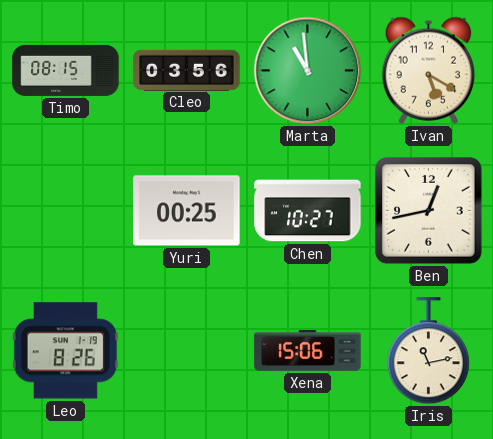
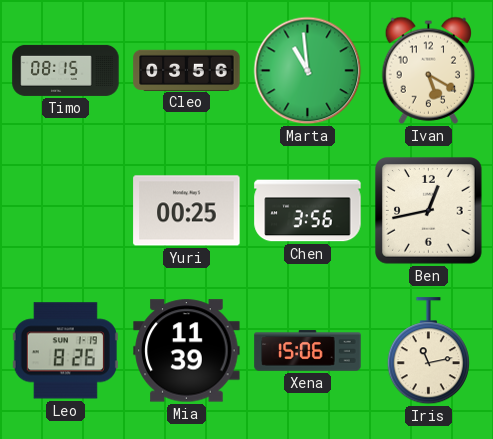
Chen: 10:27 -> 3:56 (308, 211)
Mia: none -> 11:39 (187, 351)
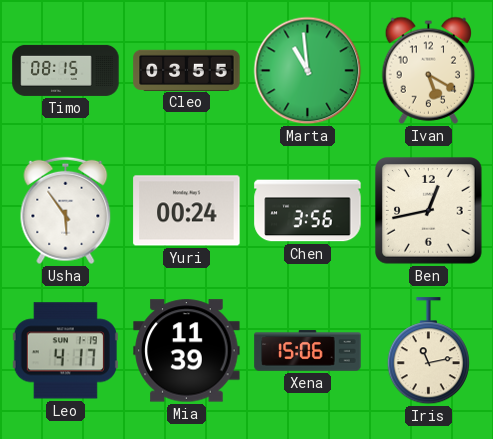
Cleo: 03:56 -> 03:55 (187, 70)
Usha: none -> 5:54 (66, 211)
Yuri: 00:25 -> 00:24 (187, 211)
Leo: 8:26 -> 4:17 (65, 351)
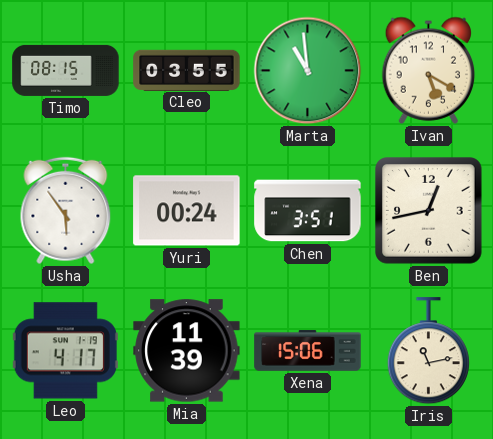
Chen: 3:56 -> 3:51 (308, 211)
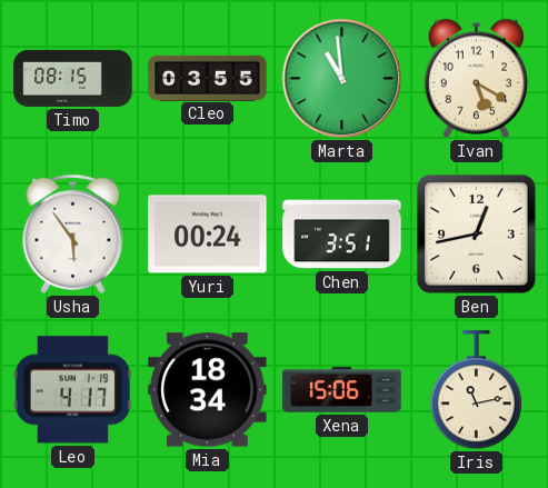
Mia: 11:39 -> 18:34 (208, 390)
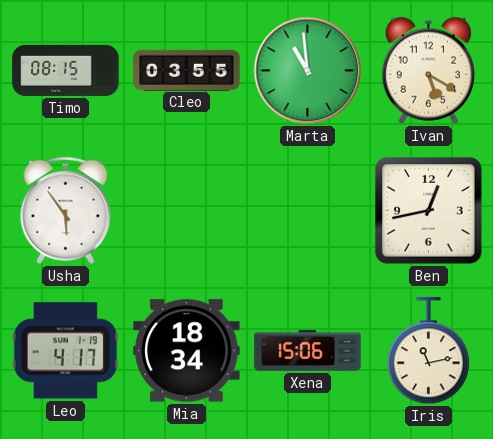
Yuri: 00:24 -> none (208, 235)
Chen: 3:51 -> none (342, 235)
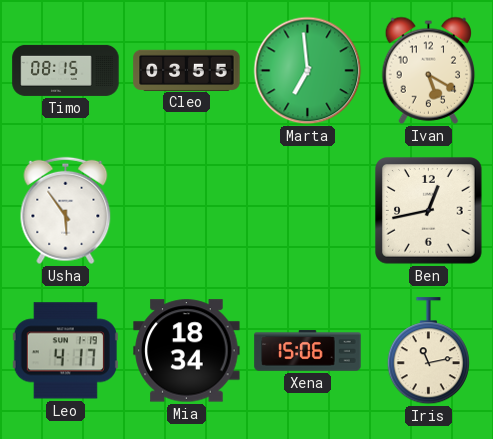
Marta: 10:59 -> 6:59 (308, 71)
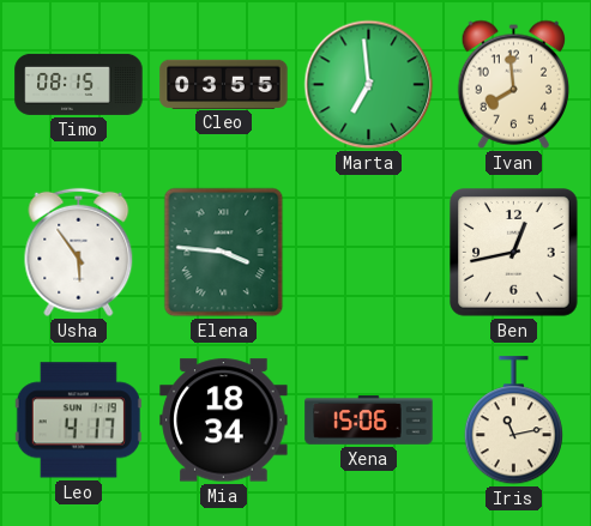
Ivan: 5:20 -> 7:59 (514, 84)
Elena: none -> 3:46 (224, 253)
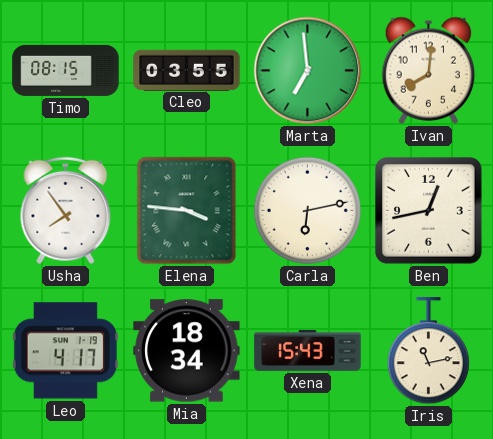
Ivan: 7:59 -> 8:01 (429, 70)
Usha: 5:54 -> 7:54 (66, 211)
Carla: none -> 6:13 (307, 210)
Xena: 15:06 -> 15:43 (308, 351)
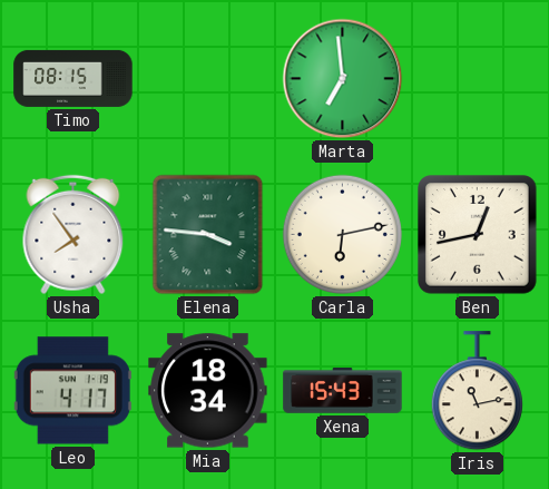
Cleo: 03:55 -> none (187, 70)
Ivan: 8:01 -> none (429, 70)
